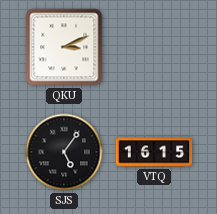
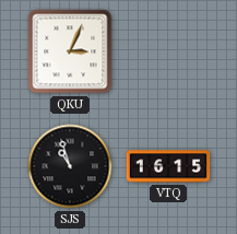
QKU: 3:11 -> 3:04 (70, 51)
SJS: 5:06 -> 10:57 (70, 166)
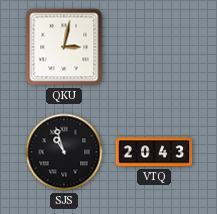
QKU: 3:04 -> 3:02 (64, 47)
VTQ: 16:15 -> 20:43 (154, 152)
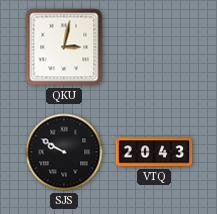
SJS: 10:57 -> 9:50 (64, 152)
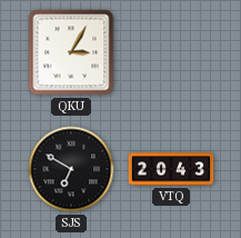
QKU: 3:02 -> 3:05 (71, 52)
SJS: 9:50 -> 6:50 (71, 169)
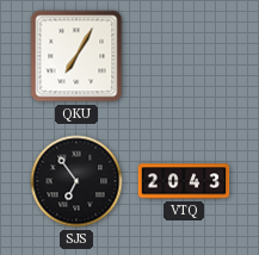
QKU: 3:05 -> 7:05 (76, 56)
SJS: 6:50 -> 6:54 (76, 181)
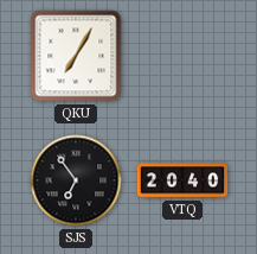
VTQ: 20:43 -> 20:40 (182, 180)
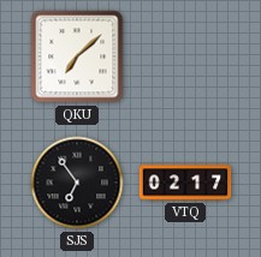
QKU: 7:05 -> 7:08 (77, 56)
VTQ: 20:40 -> 02:17 (185, 183)
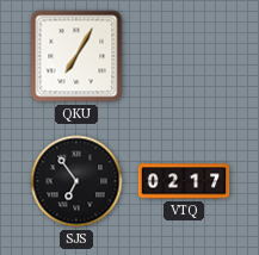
QKU: 7:08 -> 7:05 (76, 56)
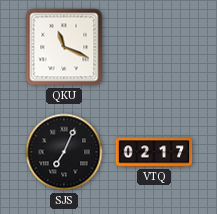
QKU: 7:05 -> 11:19 (64, 47)
SJS: 6:54 -> 7:04 (64, 152)
